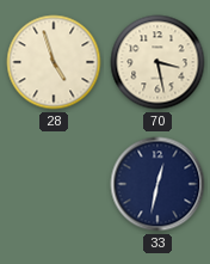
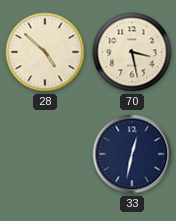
28: 4:57 -> 4:52 (45, 52)
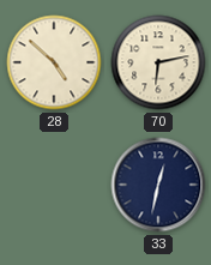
70: 3:28 -> 6:13 (158, 62)
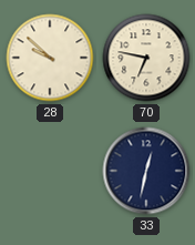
28: 4:52 -> 9:52 (50, 58)
70: 6:13 -> 6:47 (146, 58)
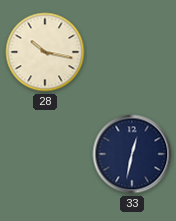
28: 9:52 -> 10:17 (45, 52)
70: 6:47 -> none (146, 58)
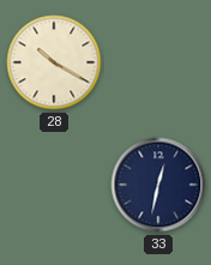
28: 10:17 -> 10:20 (54, 62)
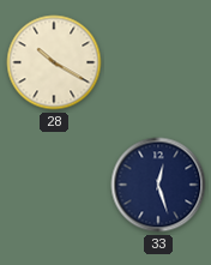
33: 12:32 -> 12:27 (158, 185)
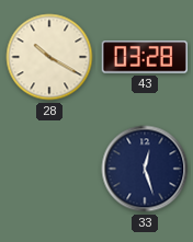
43: none -> 03:28 (144, 57)
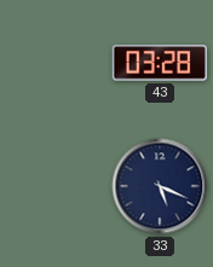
28: 10:20 -> none (49, 57)
33: 12:27 -> 5:19 (160, 186)
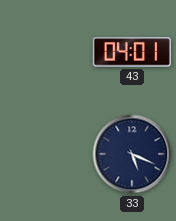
43: 03:28 -> 04:01 (131, 52)
